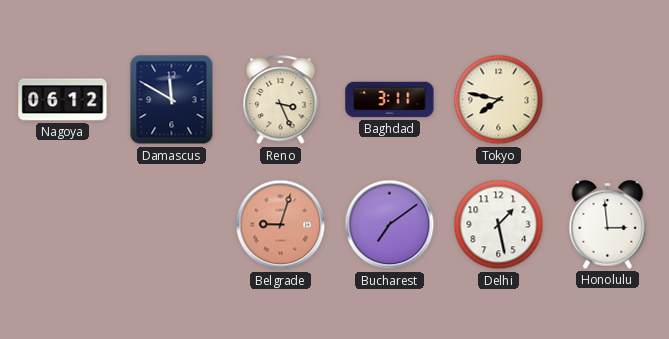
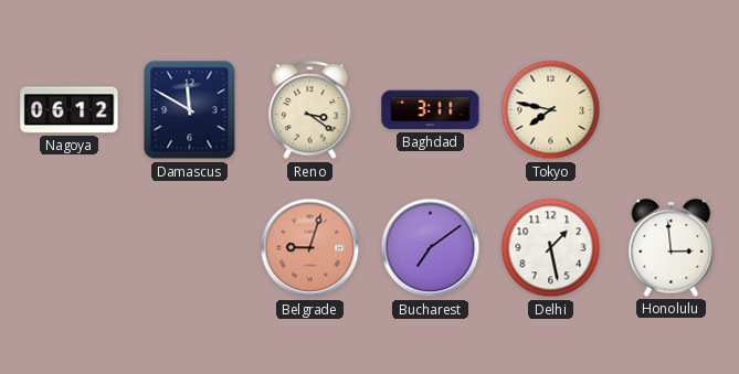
Reno: 3:26 -> 3:21 (310, 111)
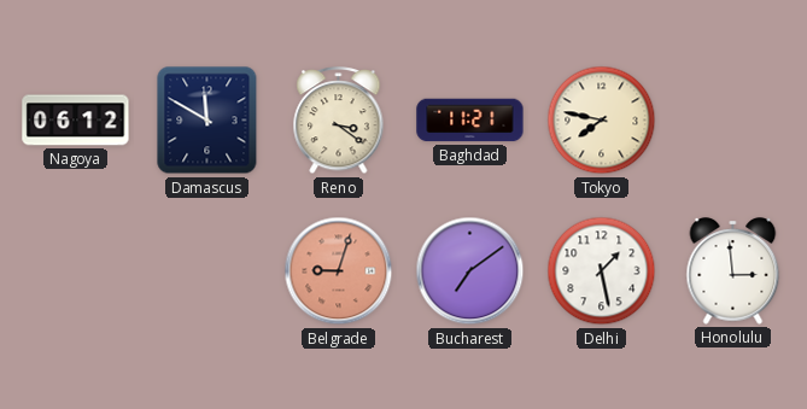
Baghdad: 3:11 -> 11:21 (470, 121)
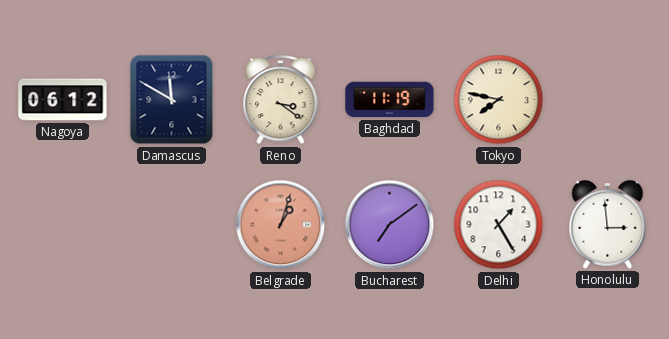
Baghdad: 11:21 -> 11:19 (390, 100)
Belgrade: 9:03 -> 1:03 (281, 225)
Delhi: 1:28 -> 1:25 (499, 225)
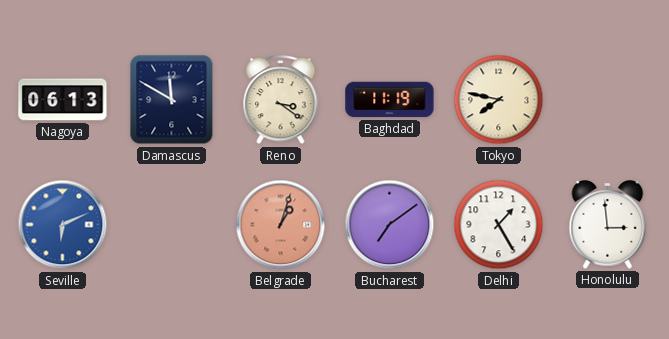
Nagoya: 06:12 -> 06:13 (63, 100)
Seville: none -> 6:11 (63, 225)
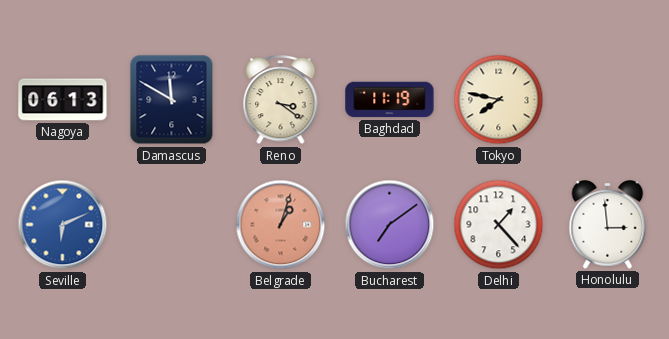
Delhi: 1:25 -> 1:23 (499, 225)
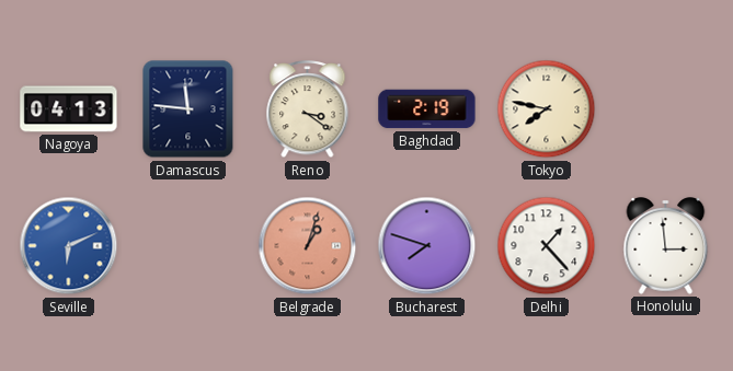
Nagoya: 06:13 -> 04:13 (69, 109)
Damascus: 11:50 -> 11:46 (188, 109)
Baghdad: 11:19 -> 2:19 (427, 109)
Bucharest: 7:09 -> 7:48 (427, 246)
